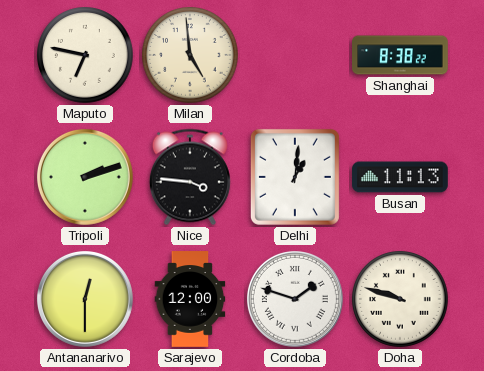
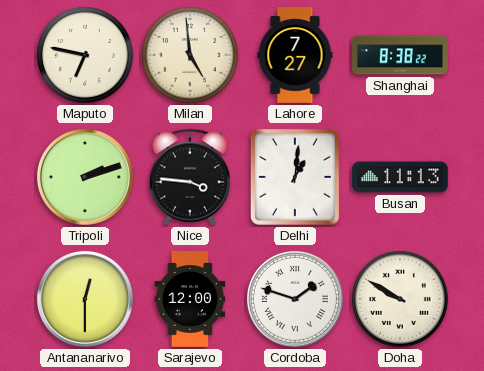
Lahore: none -> 7:27 (295, 55)
Doha: 9:48 -> 9:50 (400, 299)
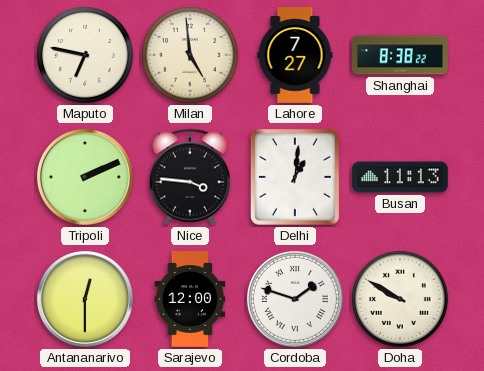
Tripoli: 2:12 -> 2:11 (85, 177)
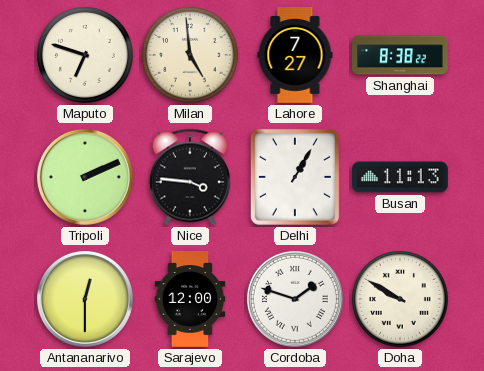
Maputo: 6:47 -> 6:48 (85, 55)
Delhi: 1:01 -> 1:05 (295, 177)
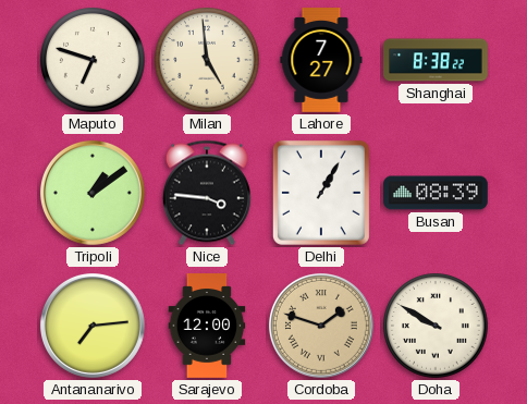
Tripoli: 2:11 -> 1:09 (93, 193)
Busan: 11:13 -> 08:39 (436, 193)
Antananarivo: 12:30 -> 7:14 (93, 326)
Cordoba dial: white -> champagne (321, 326)
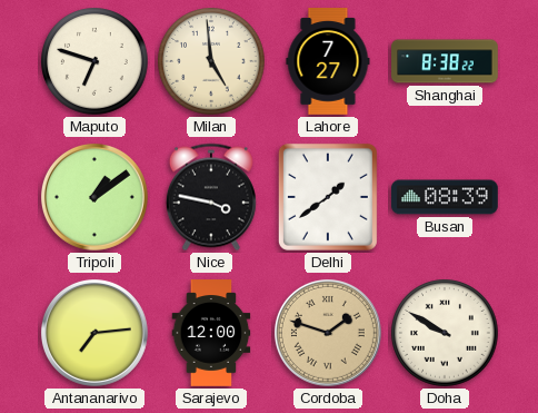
Nice: 3:46 -> 3:47 (211, 197)
Delhi: 1:05 -> 1:39 (328, 197)
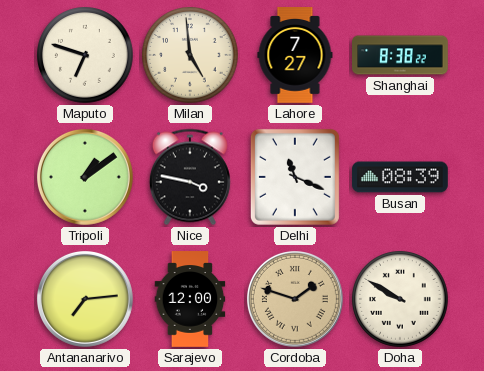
Delhi: 1:39 -> 11:19 (295, 177)
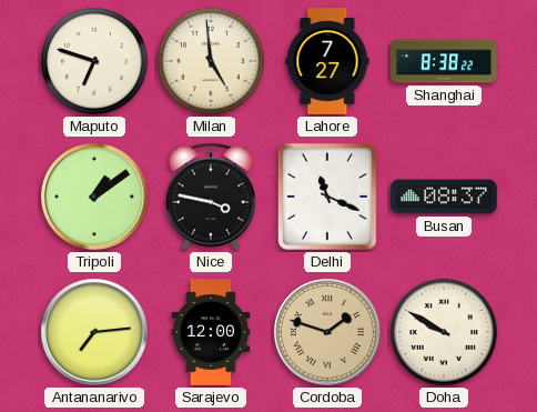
Busan: 08:39 -> 08:37 (444, 197)
